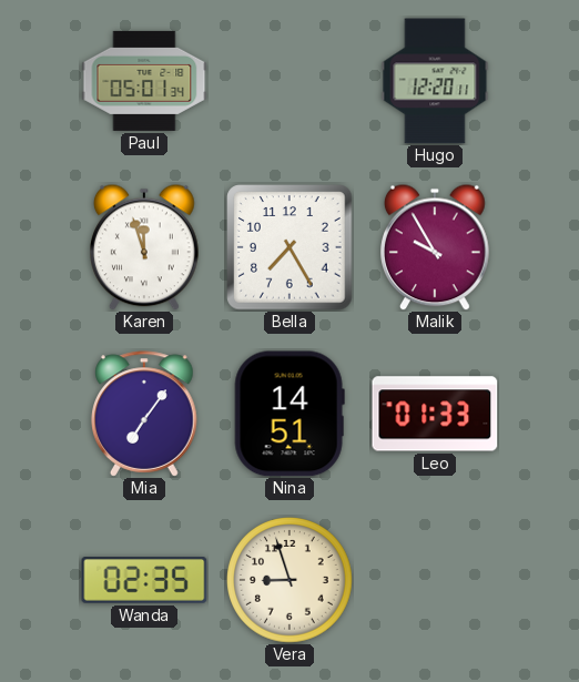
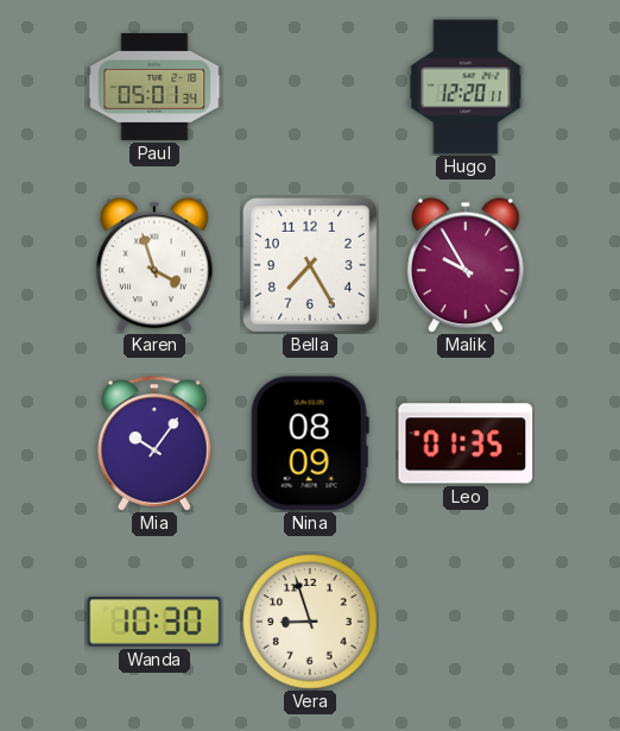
Karen: 11:57 -> 3:57 (156, 265)
Mia: 7:06 -> 10:06 (156, 443)
Nina: 14:51 -> 08:09 (310, 443)
Leo: 01:33 -> 01:35 (466, 443)
Wanda: 02:35 -> 10:30 (154, 622)
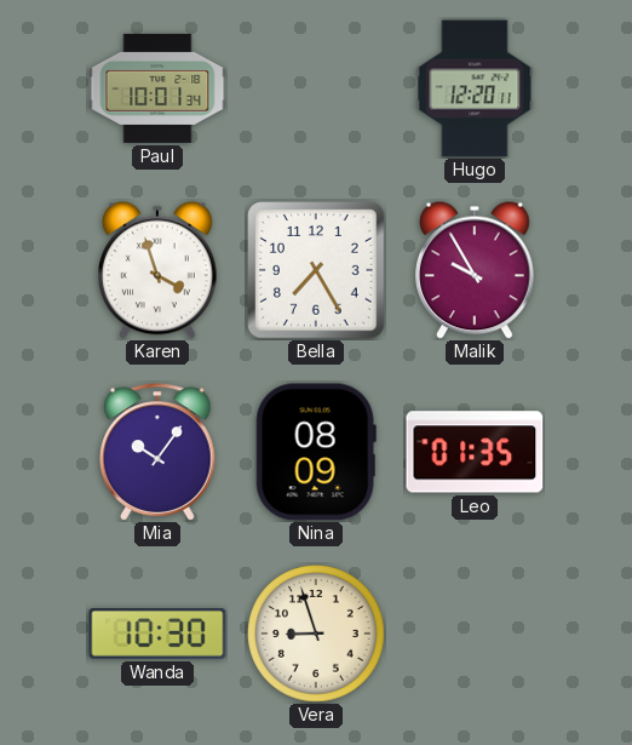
Paul: 05:01 -> 10:01 (157, 88)
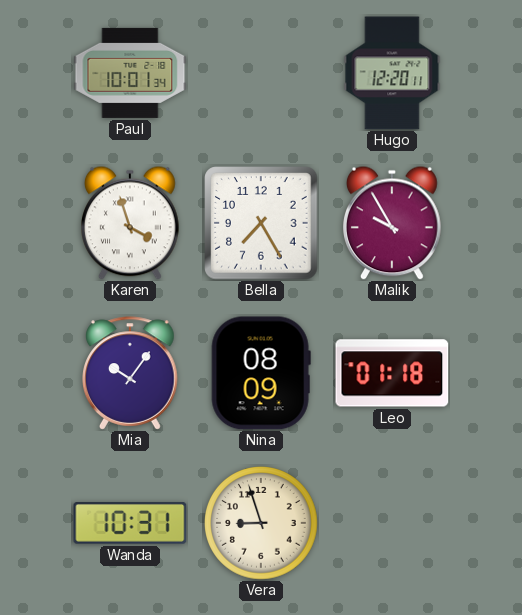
Leo: 01:35 -> 01:18 (392, 373)
Wanda: 10:30 -> 10:31 (130, 523)
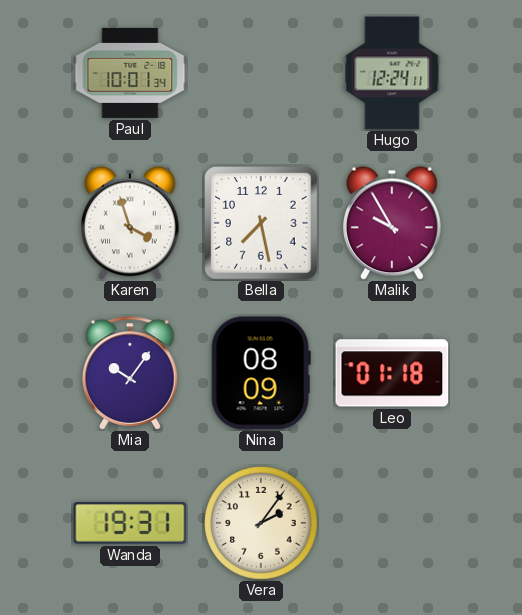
Hugo: 12:20 -> 12:24 (392, 73)
Bella: 7:25 -> 7:28 (261, 223)
Wanda: 10:31 -> 19:31 (130, 523)
Vera: 8:57 -> 2:06 (262, 524)
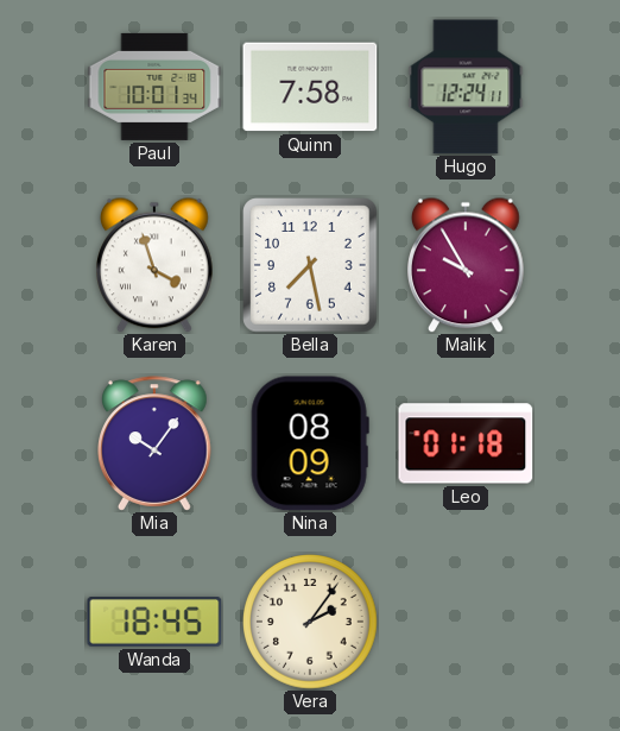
Quinn: none -> 7:58 (310, 87)
Wanda: 19:31 -> 18:45 (154, 622)
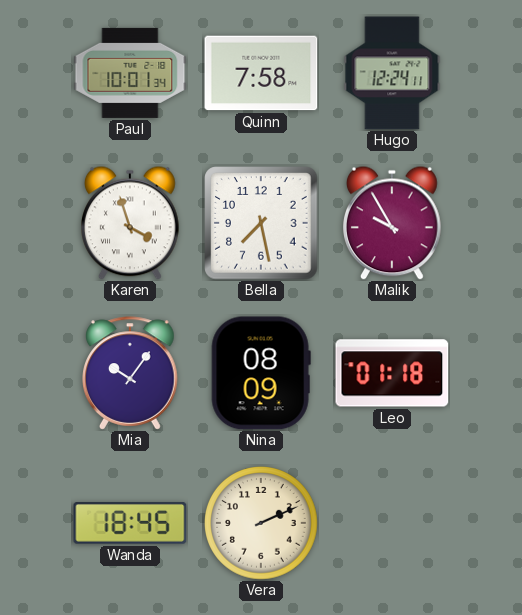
Vera: 2:06 -> 2:11 (262, 524)
